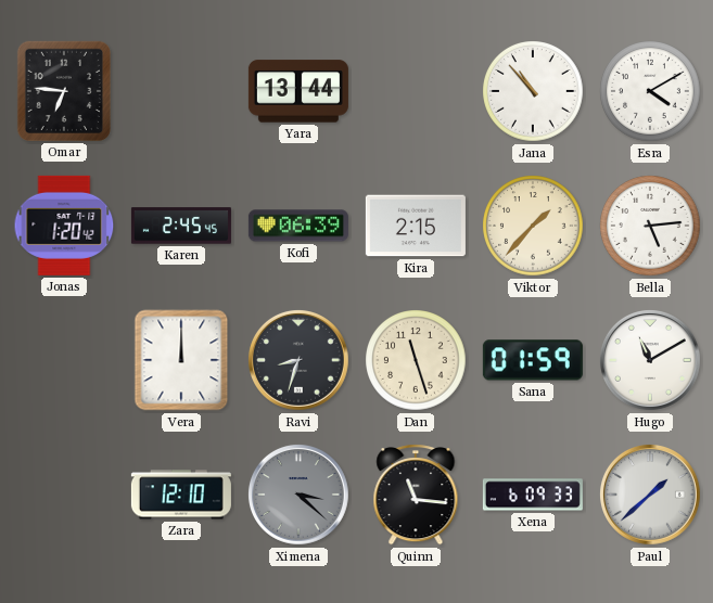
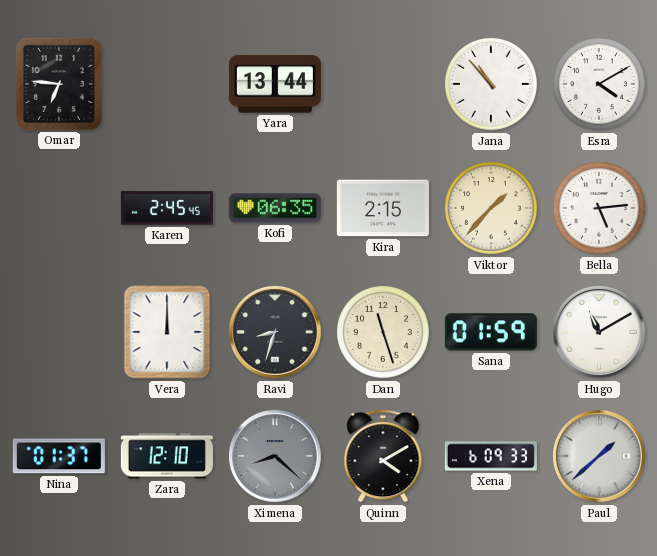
Jonas: 1:20 -> none (64, 226)
Kofi: 06:39 -> 06:35 (275, 208)
Nina: none -> 01:37 (59, 456)
Ximena: 3:22 -> 8:22 (275, 457)
Quinn: 11:16 -> 4:10 (383, 457)
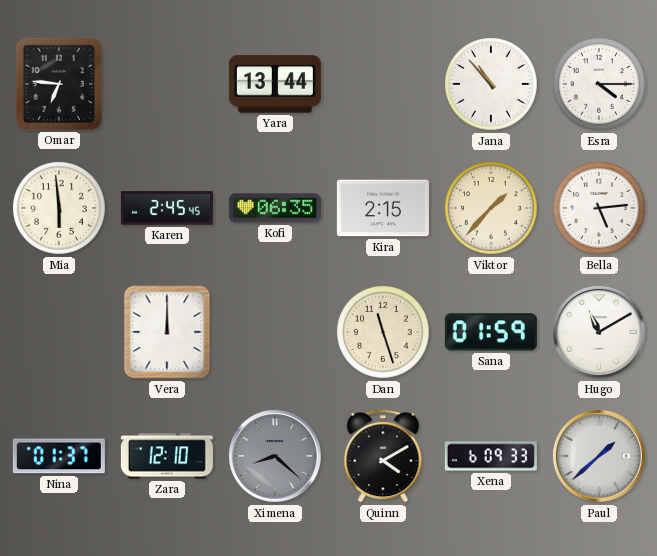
Esra: 4:10 -> 4:15 (599, 84)
Mia: none -> 5:59 (59, 208)
Ravi: 8:33 -> none (275, 333)
